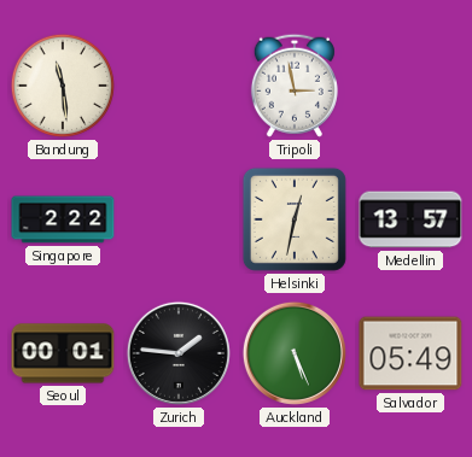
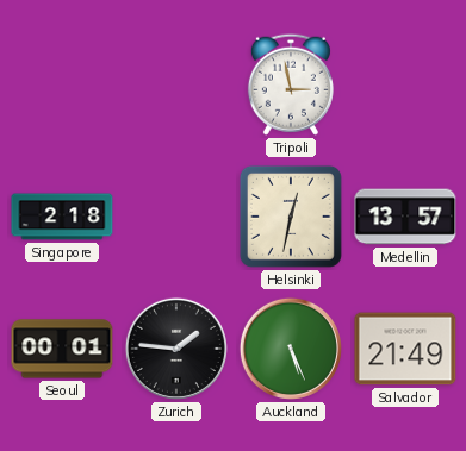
Bandung: 11:29 -> none (63, 86)
Singapore: 2:22 -> 2:18 (62, 217)
Salvador: 05:49 -> 21:49 (405, 349)
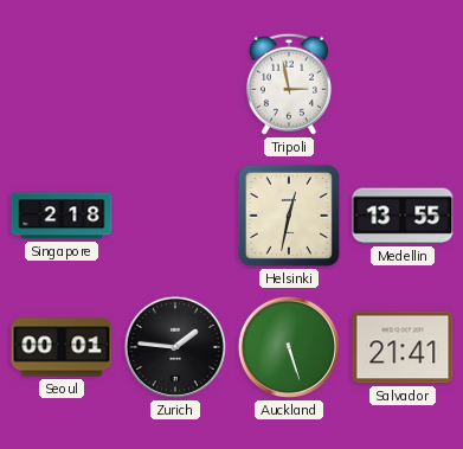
Medellin: 13:57 -> 13:55 (403, 216)
Auckland: 5:26 -> 5:27 (289, 347)
Salvador: 21:49 -> 21:41 (403, 347)
